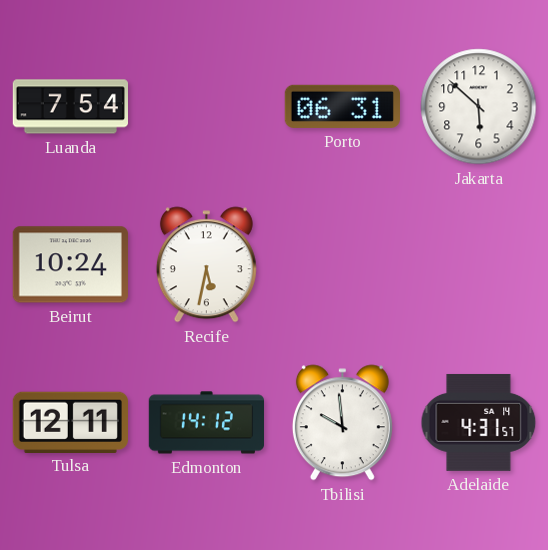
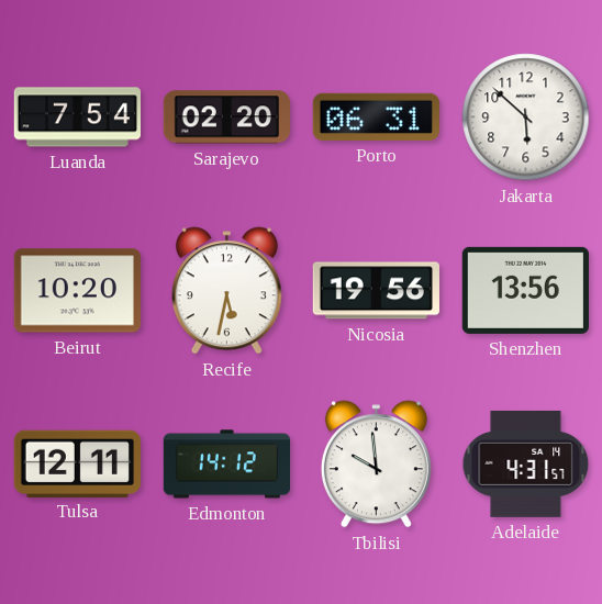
Sarajevo: none -> 02:20 (226, 118)
Beirut: 10:24 -> 10:20 (77, 291)
Nicosia: none -> 19:56 (376, 291)
Shenzhen: none -> 13:56 (525, 290)
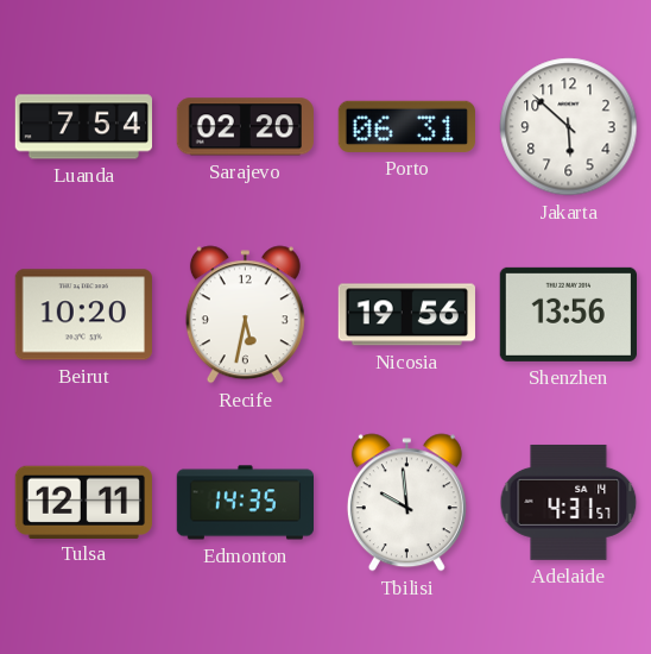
Edmonton: 14:12 -> 14:35 (245, 503)
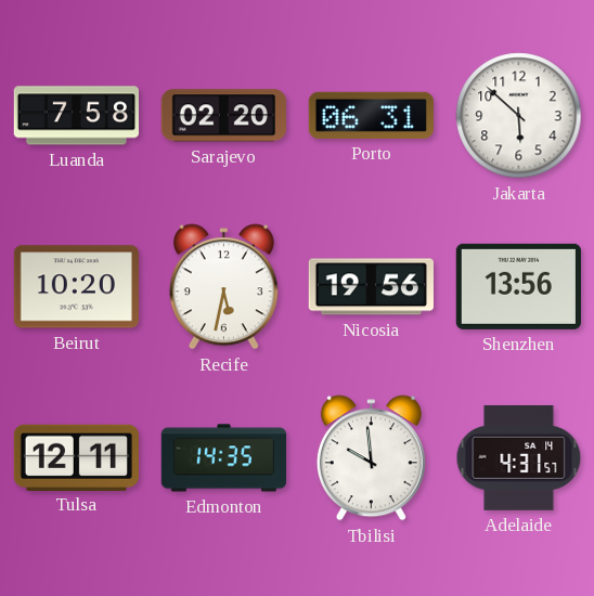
Luanda: 7:54 -> 7:58 (76, 116)
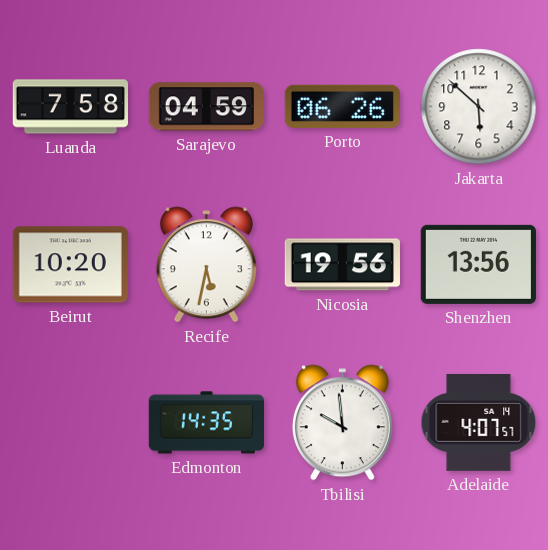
Sarajevo: 02:20 -> 04:59 (206, 107)
Porto: 06:31 -> 06:26 (342, 106)
Tulsa: 12:11 -> none (76, 457)
Adelaide: 4:31 -> 4:07 (479, 422)
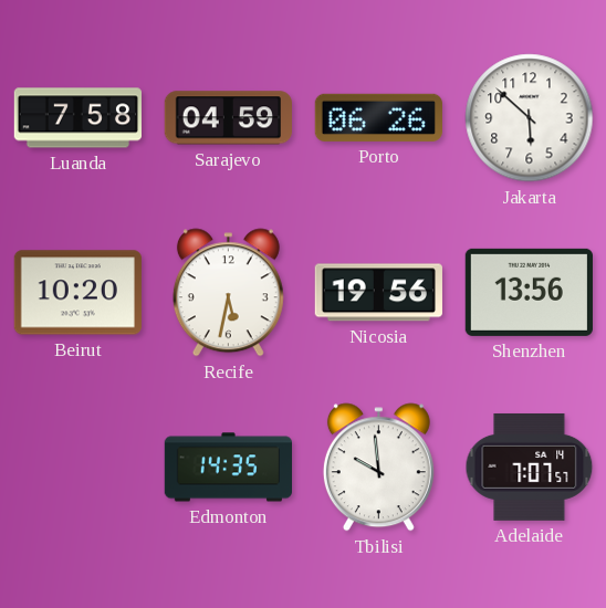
Adelaide: 4:07 -> 7:07 (530, 467)
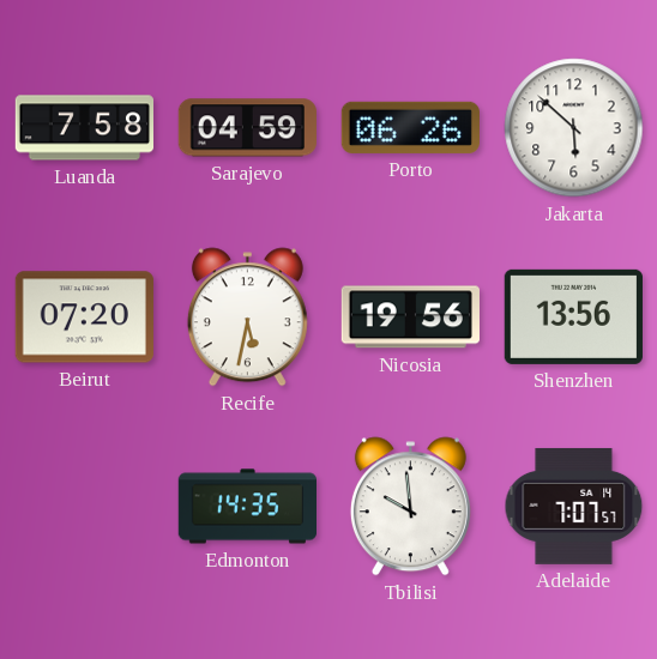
Beirut: 10:20 -> 07:20 (84, 318)
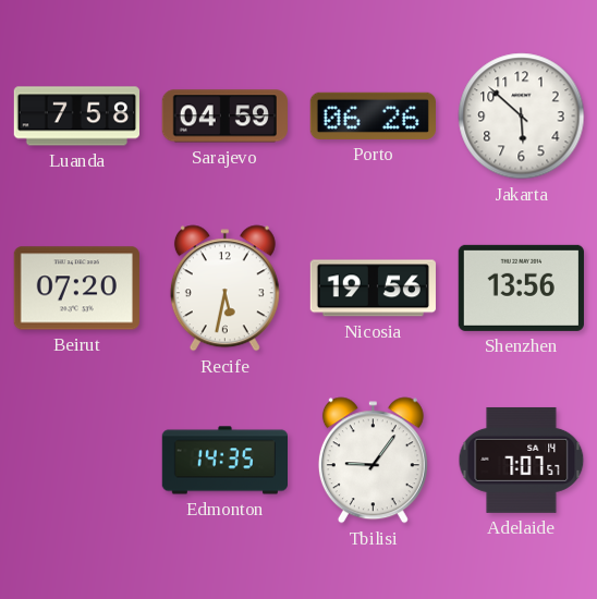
Tbilisi: 9:59 -> 9:06 (373, 461)
